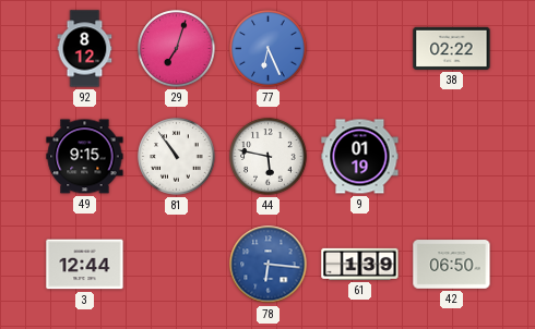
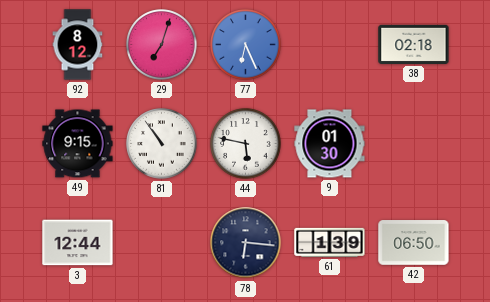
38: 02:22 -> 02:18 (414, 44)
9: 01:19 -> 01:30 (330, 144)
78 dial: blue -> navy (246, 243)
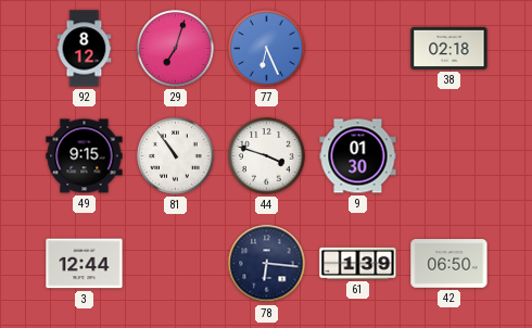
44: 5:47 -> 3:48 (267, 156)
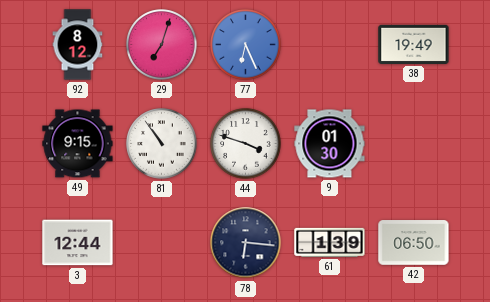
38: 02:18 -> 19:49 (414, 44)
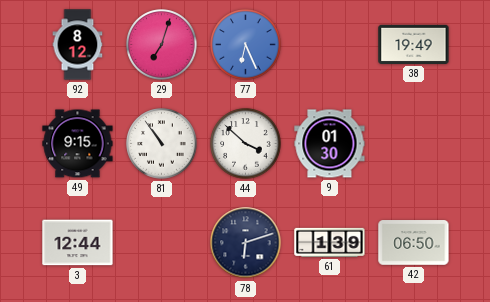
44: 3:48 -> 3:52 (246, 144)
78: 6:16 -> 6:12 (246, 243)
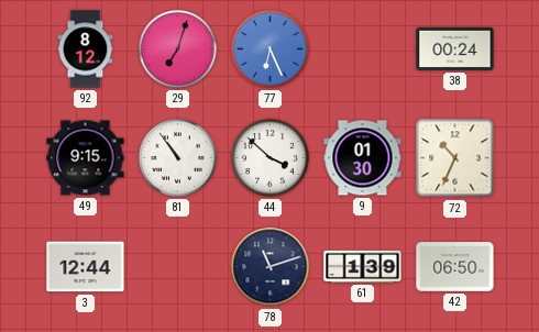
38: 19:49 -> 00:24 (455, 48)
72: none -> 10:34 (455, 158)
78: 6:12 -> 11:12 (271, 267)
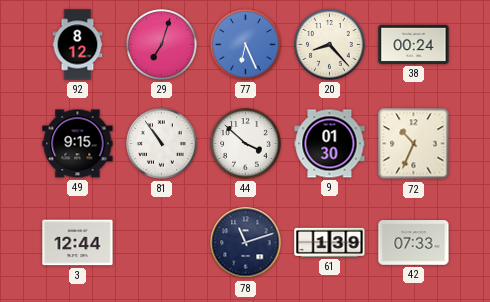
20: none -> 8:23 (330, 45)
42: 06:50 -> 07:33 (414, 243)
